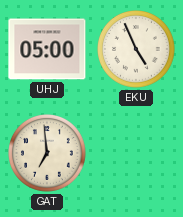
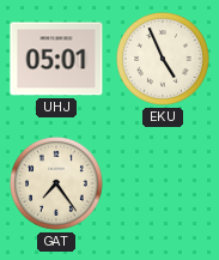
UHJ: 05:00 -> 05:01 (56, 59)
GAT: 6:59 -> 7:24 (57, 185)
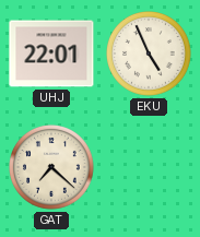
UHJ: 05:01 -> 22:01 (51, 54)
GAT: 7:24 -> 7:22 (52, 168)
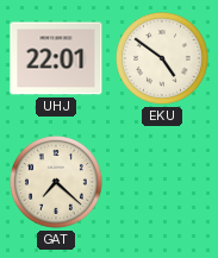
EKU: 4:56 -> 4:51 (163, 59)
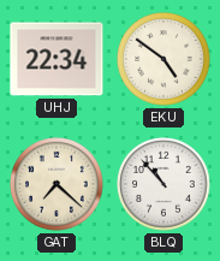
UHJ: 22:01 -> 22:34 (57, 59)
BLQ: none -> 10:53 (165, 185)
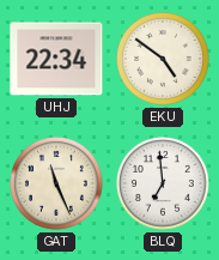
GAT: 7:22 -> 11:26 (57, 185)
BLQ: 10:53 -> 6:59 (164, 185)
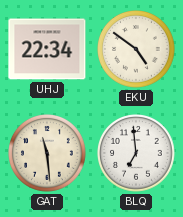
GAT: 11:26 -> 11:29 (48, 154)
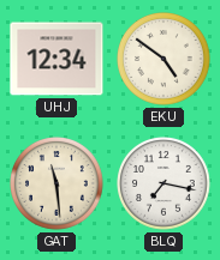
UHJ: 22:34 -> 12:34 (57, 59)
BLQ: 6:59 -> 7:17 (165, 185)
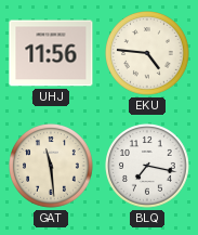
UHJ: 12:34 -> 11:56 (51, 53)
EKU: 4:51 -> 4:46 (148, 54)
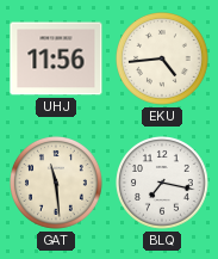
EKU: 4:46 -> 4:44 (163, 60)
